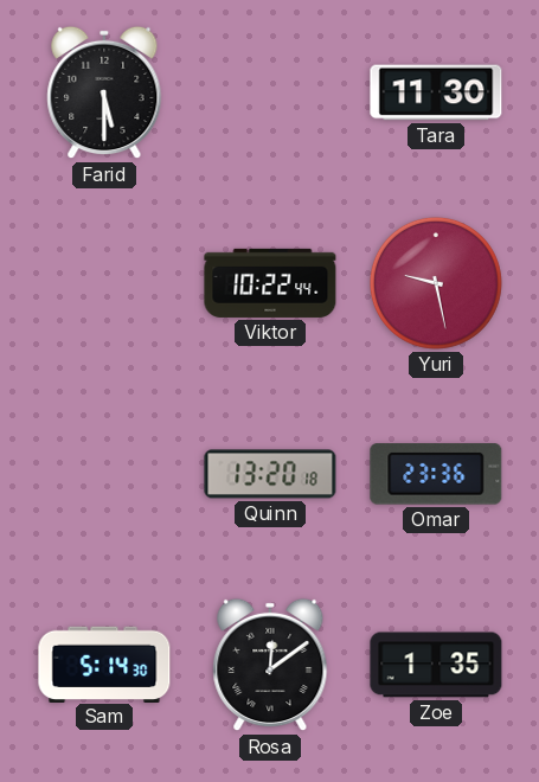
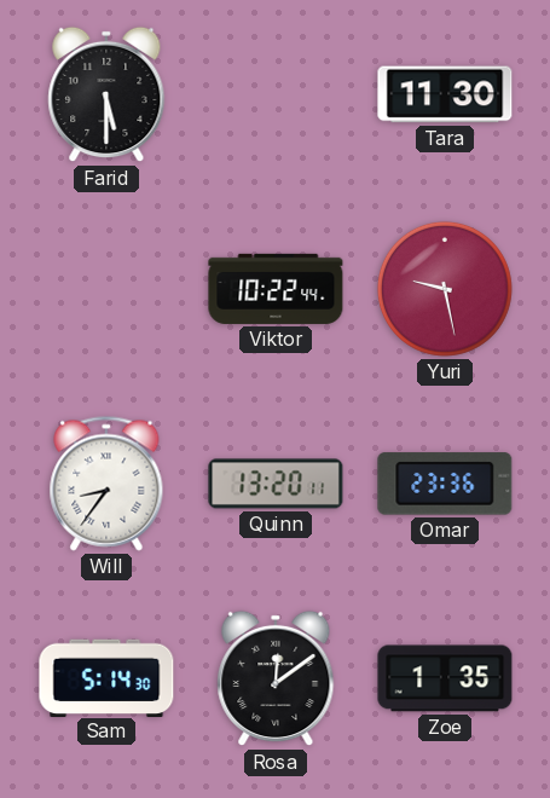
Will: none -> 8:36 (106, 484)
Quinn: 13:20:18 -> 13:20:11 (276, 484)
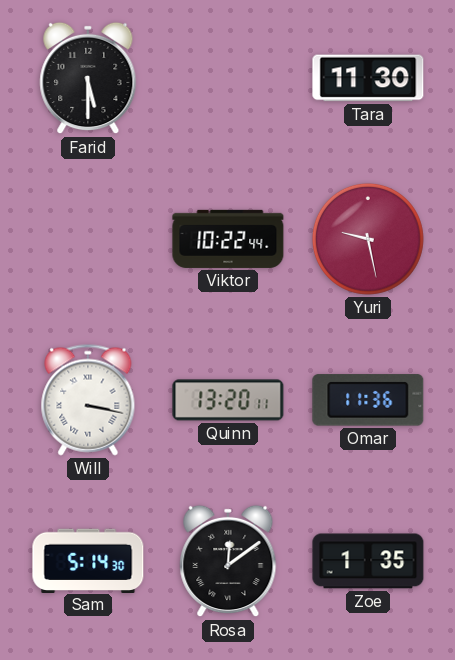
Will: 8:36 -> 3:17 (88, 400)
Omar: 23:36 -> 11:36 (368, 400)
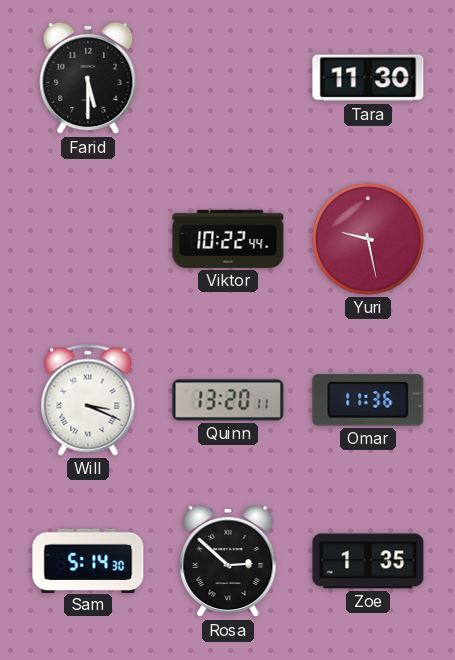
Will: 3:17 -> 3:19 (88, 400)
Rosa: 12:09 -> 2:52 (228, 561)
